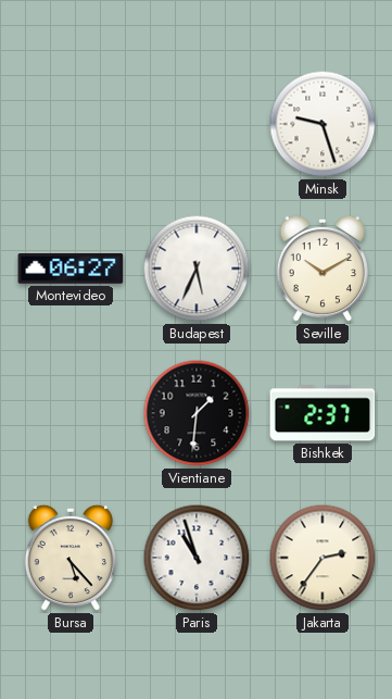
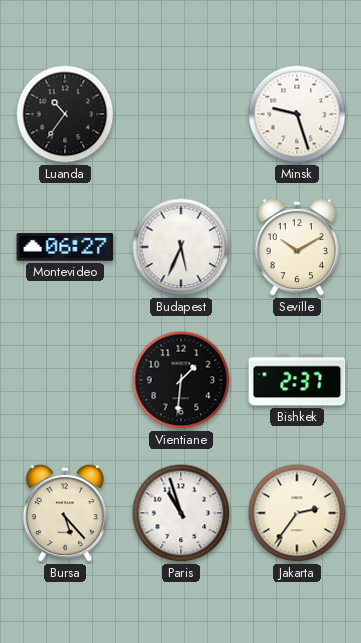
Luanda: none -> 10:36 (65, 114)
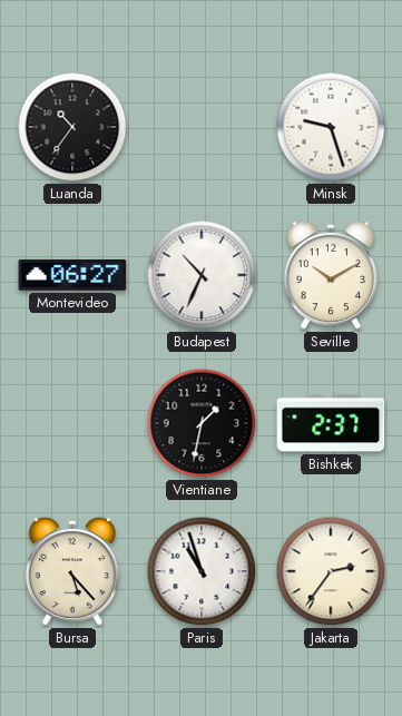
Budapest: 5:34 -> 10:34 (202, 275)
Vientiane: 1:31 -> 1:32 (202, 423)
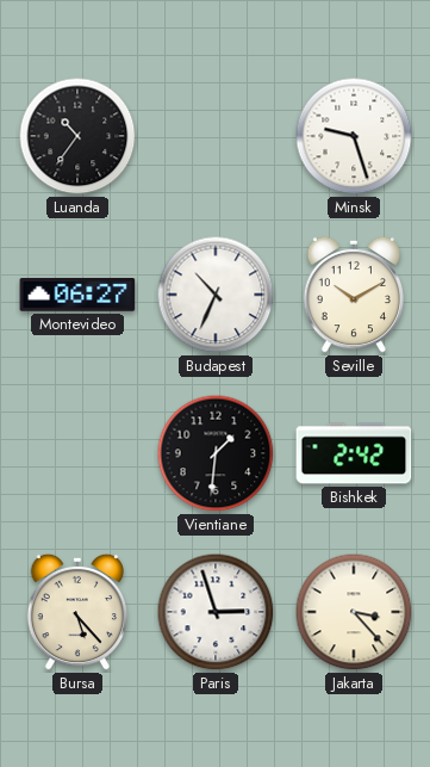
Vientiane: 1:32 -> 1:31 (216, 453)
Bishkek: 2:37 -> 2:42 (354, 453)
Paris: 10:57 -> 2:57 (216, 612)
Jakarta: 2:36 -> 3:23 (354, 612)
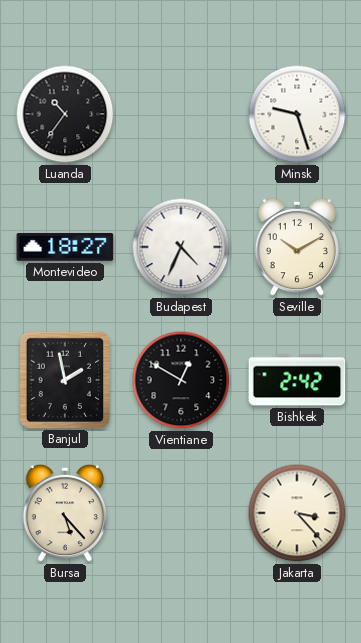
Montevideo: 06:27 -> 18:27 (65, 247)
Budapest: 10:34 -> 4:34 (181, 247)
Banjul: none -> 1:58 (65, 379)
Vientiane: 1:31 -> 12:50 (181, 380)
Paris: 2:57 -> none (216, 612)
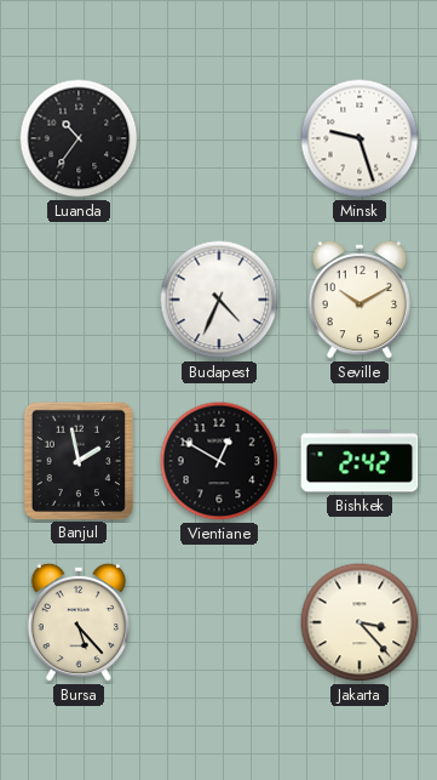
Montevideo: 18:27 -> none (65, 247)
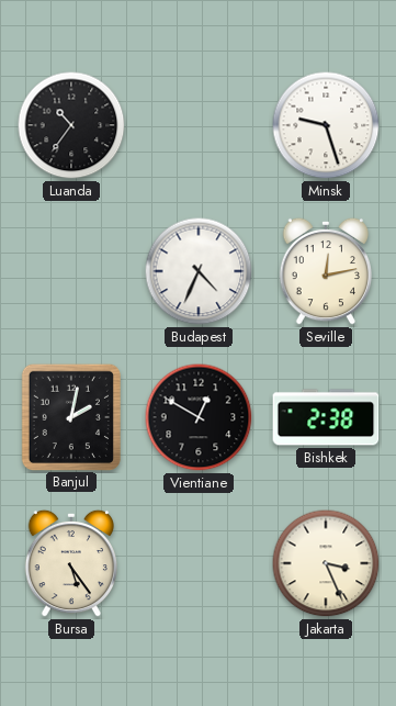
Seville: 10:10 -> 12:13 (326, 271)
Banjul: 1:58 -> 2:02 (71, 416)
Bishkek: 2:42 -> 2:38 (326, 417)
Bursa: 5:23 -> 5:24 (71, 563)
Jakarta: 3:23 -> 3:26 (326, 563)
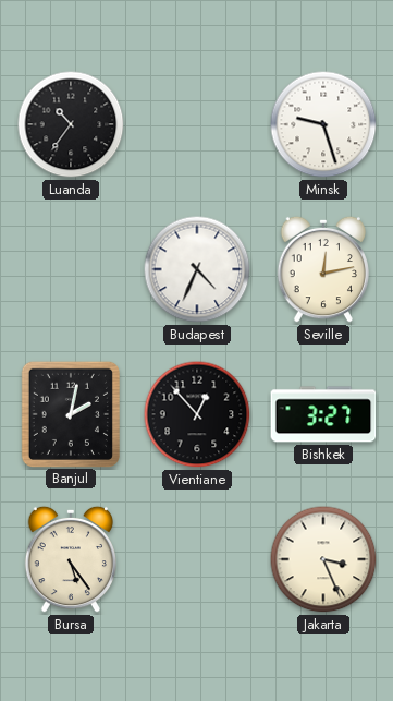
Vientiane: 12:50 -> 12:53 (197, 414)
Bishkek: 2:38 -> 3:27 (323, 414)
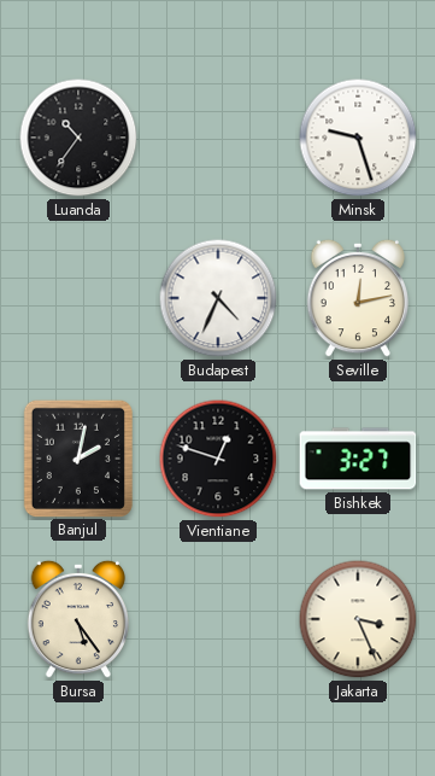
Vientiane: 12:53 -> 12:48 (218, 459)
